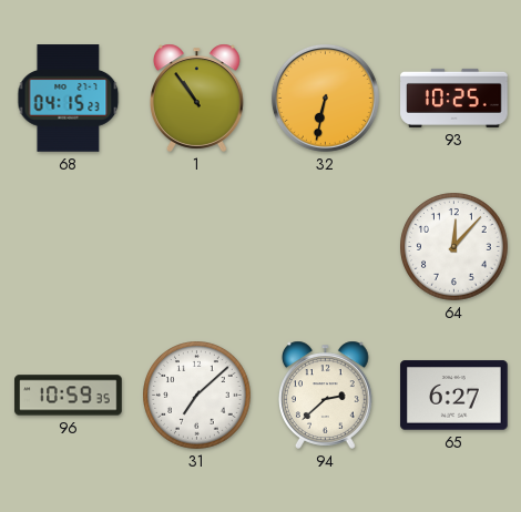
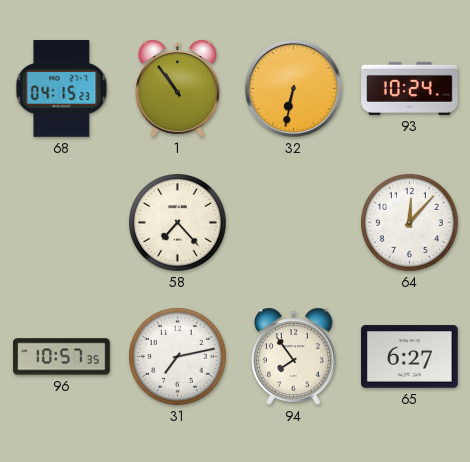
93: 10:25 -> 10:24 (410, 88)
58: none -> 7:23 (178, 223)
96: 10:59 -> 10:57 (62, 357)
31: 7:08 -> 7:13 (178, 357)
94: 2:38 -> 7:54 (294, 356)
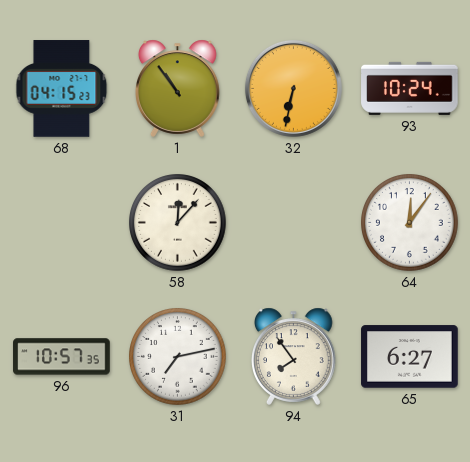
58: 7:23 -> 12:07 (178, 223)
64: 12:07 -> 12:06 (410, 223)
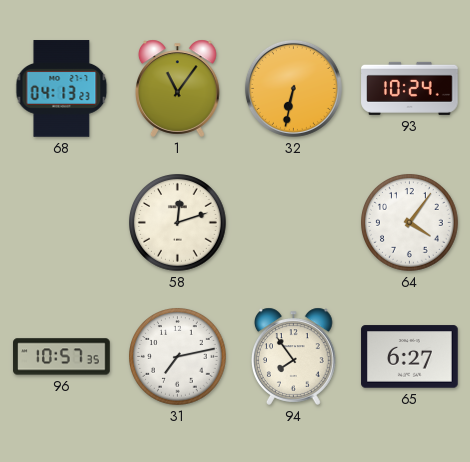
68: 04:15 -> 04:13 (62, 89)
1: 10:54 -> 11:06 (178, 88)
58: 12:07 -> 12:12 (178, 223)
64: 12:06 -> 4:06 (410, 223)
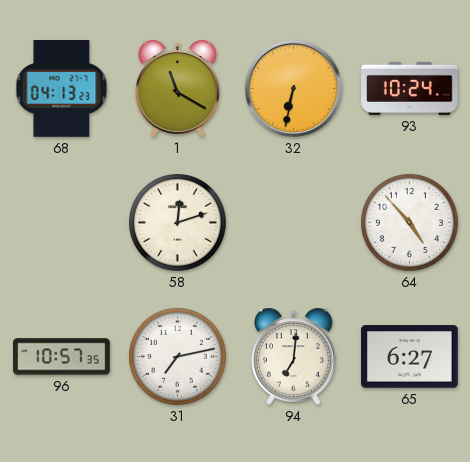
1: 11:06 -> 11:20 (178, 88)
64: 4:06 -> 4:53 (410, 223)
94: 7:54 -> 7:01 (294, 356)
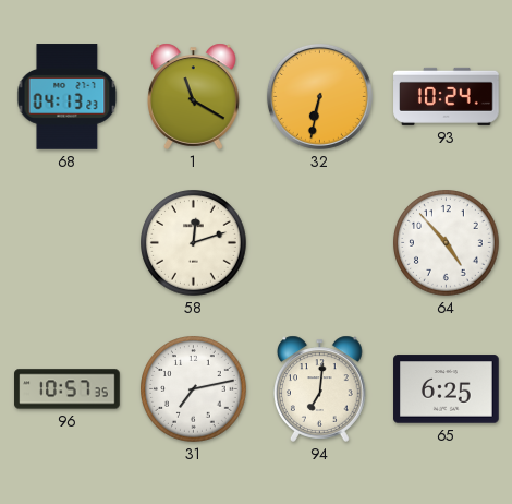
65: 6:27 -> 6:25 (447, 389)
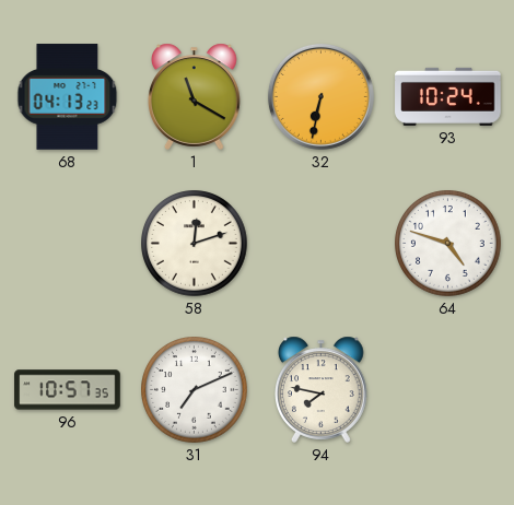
64: 4:53 -> 4:48 (448, 244)
31: 7:13 -> 7:11 (195, 390)
94: 7:01 -> 7:47 (322, 389)
65: 6:25 -> none (447, 389)
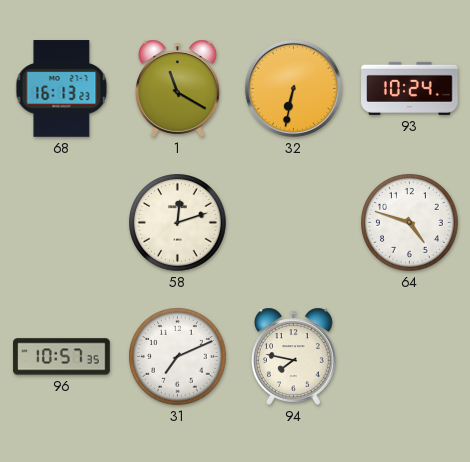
68: 04:13 -> 16:13 (62, 89)
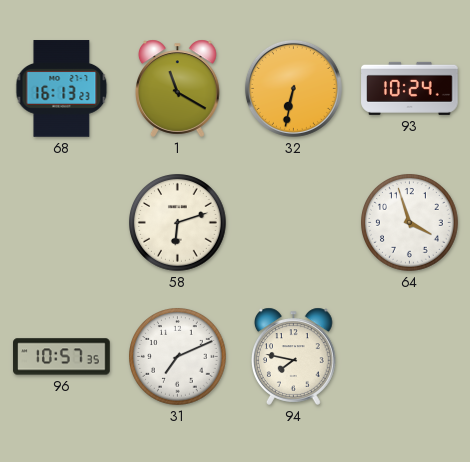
58: 12:12 -> 6:12 (178, 223)
64: 4:48 -> 3:57 (410, 223)
